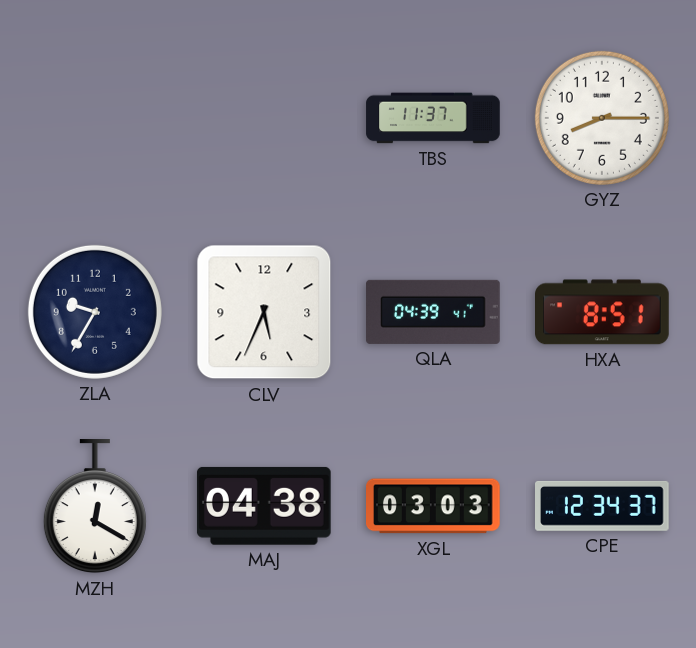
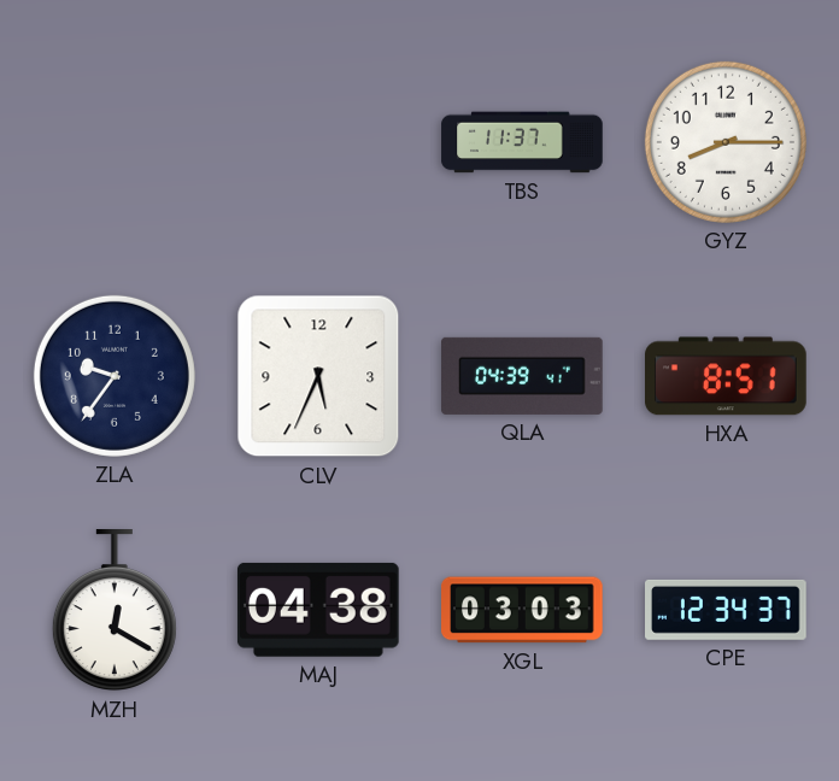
ZLA: 9:35 -> 9:36 (115, 376)
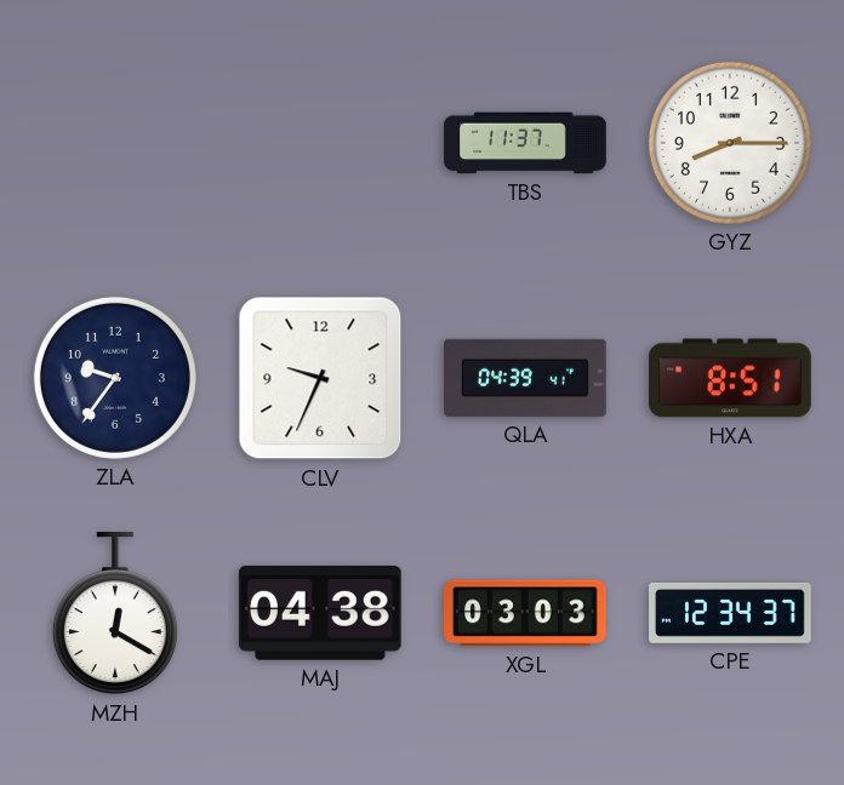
CLV: 5:34 -> 9:34 (320, 378)
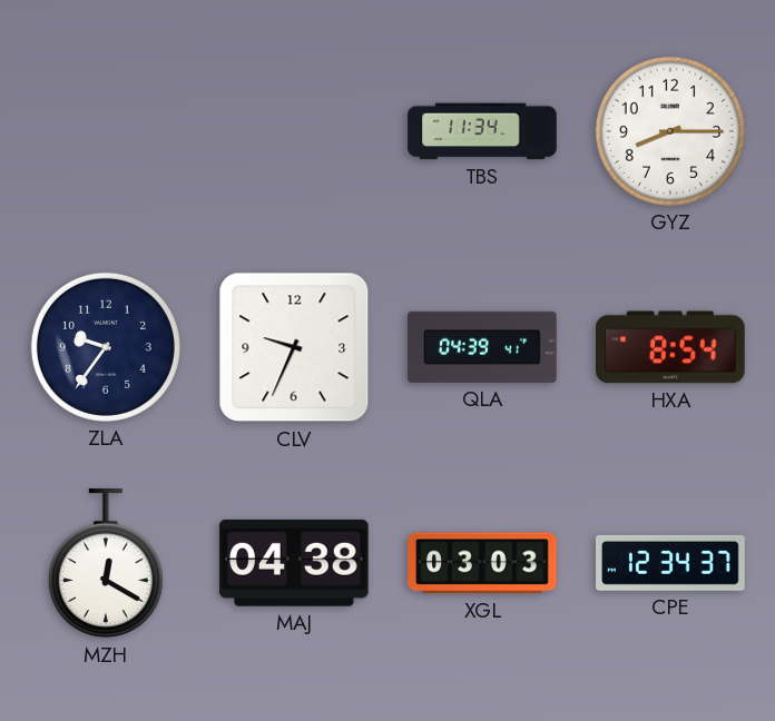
TBS: 11:37 -> 11:34 (482, 131)
HXA: 8:51 -> 8:54 (670, 347)
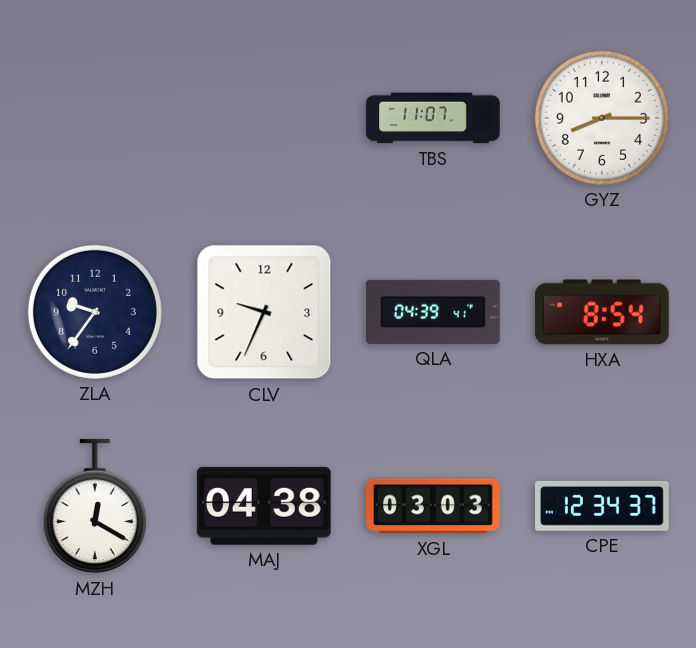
TBS: 11:34 -> 11:07 (433, 118)
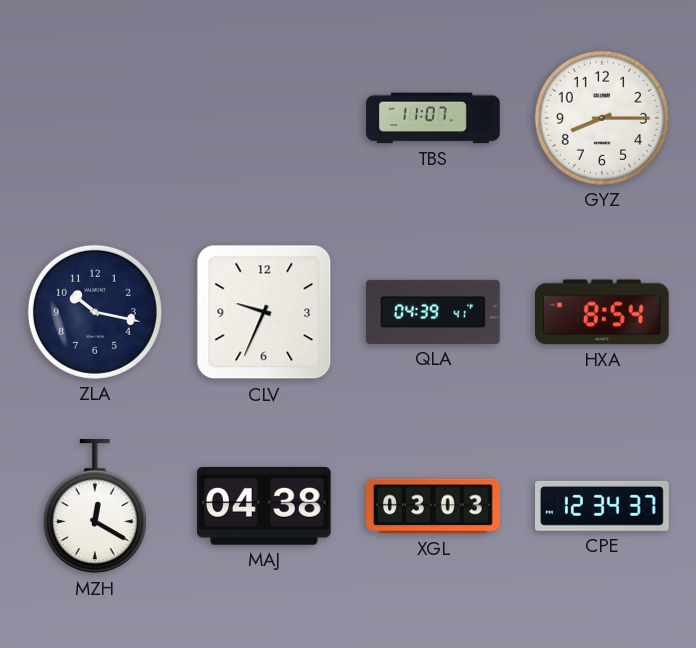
ZLA: 9:36 -> 10:17 (95, 312)
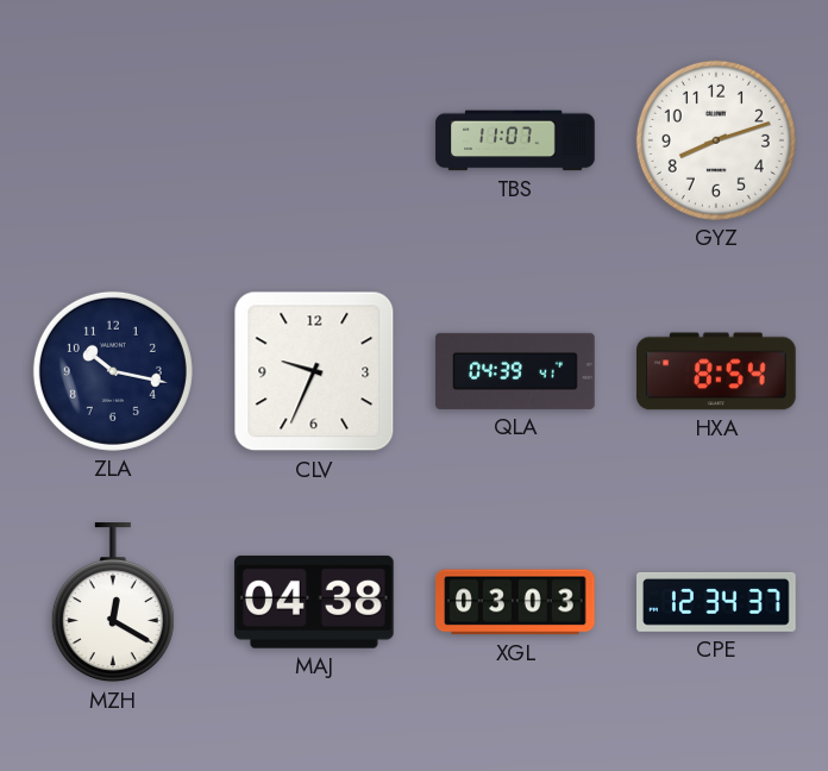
GYZ: 8:15 -> 8:12 (716, 140)
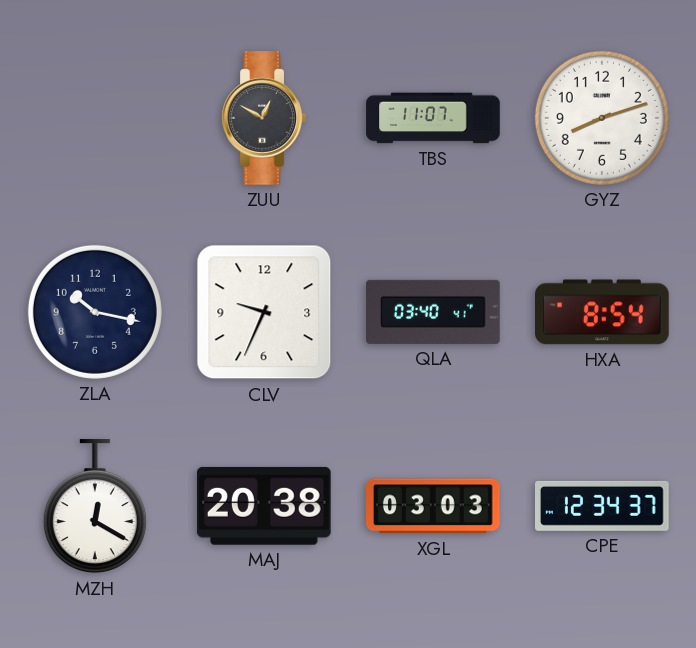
ZUU: none -> 12:50 (264, 118)
QLA: 04:39 -> 03:40 (433, 312)
MAJ: 04:38 -> 20:38 (264, 506)
